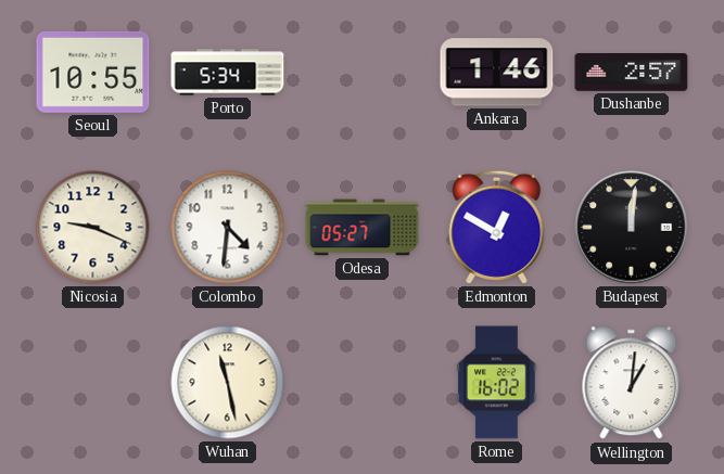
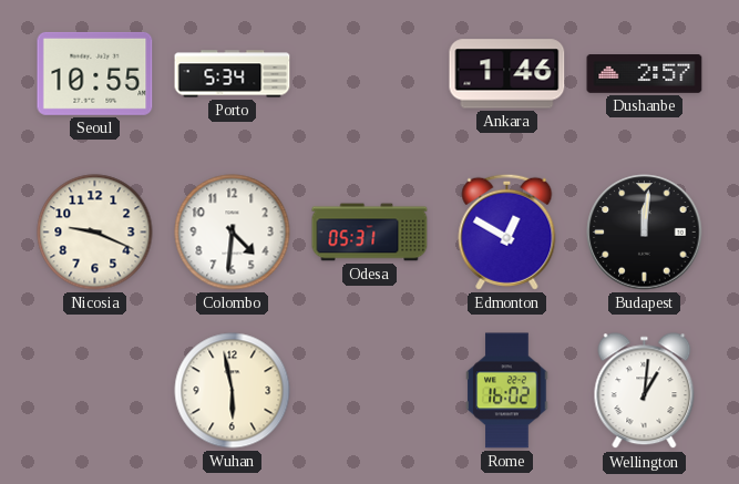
Odesa: 05:27 -> 05:31 (370, 233)
Wuhan: 11:28 -> 5:58 (233, 391)
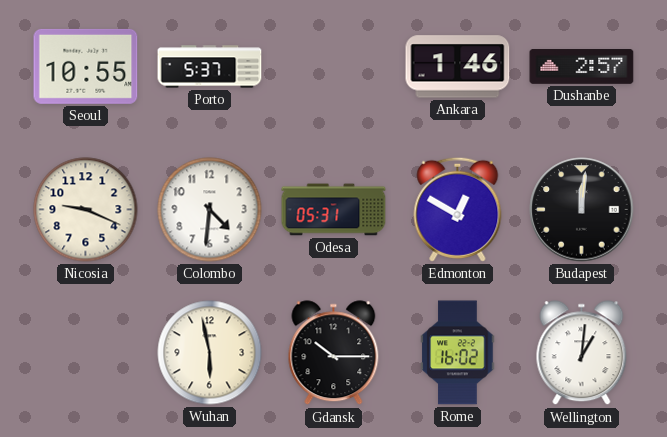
Porto: 5:34 -> 5:37 (210, 67)
Gdansk: none -> 10:15 (334, 353)
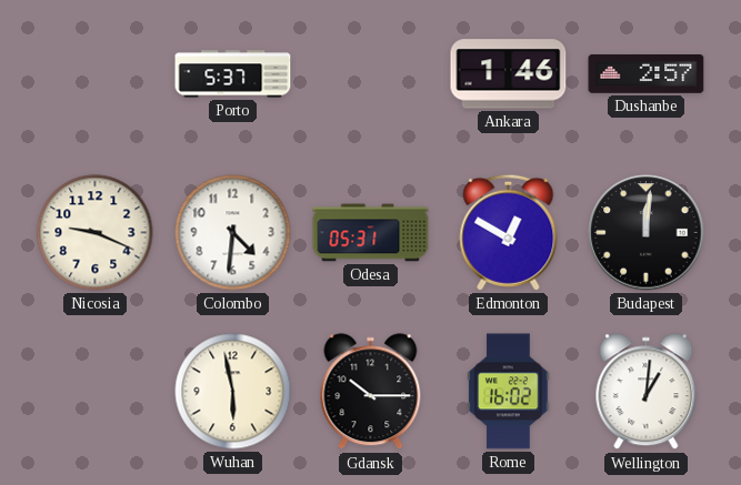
Seoul: 10:55 -> none (86, 66)
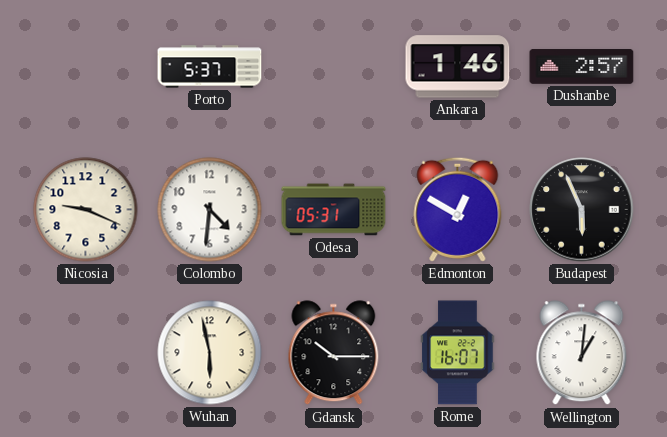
Budapest: 12:01 -> 5:56 (582, 210)
Rome: 16:02 -> 16:07 (458, 353)
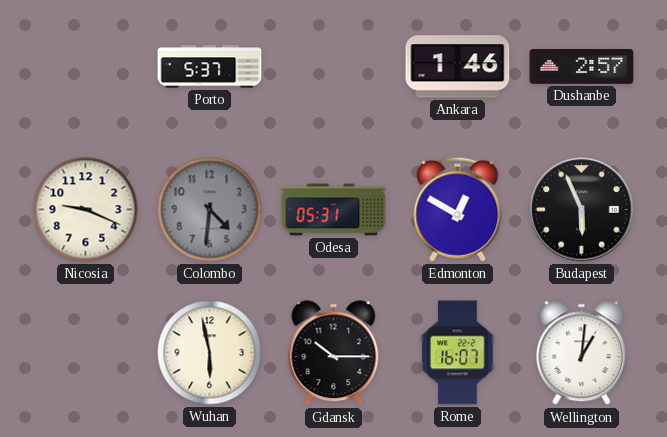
Colombo dial: white -> grey (210, 210)
